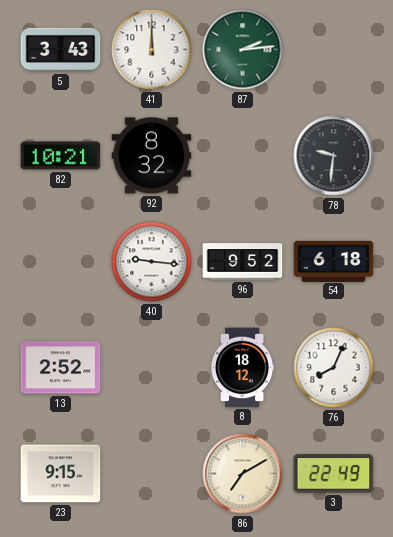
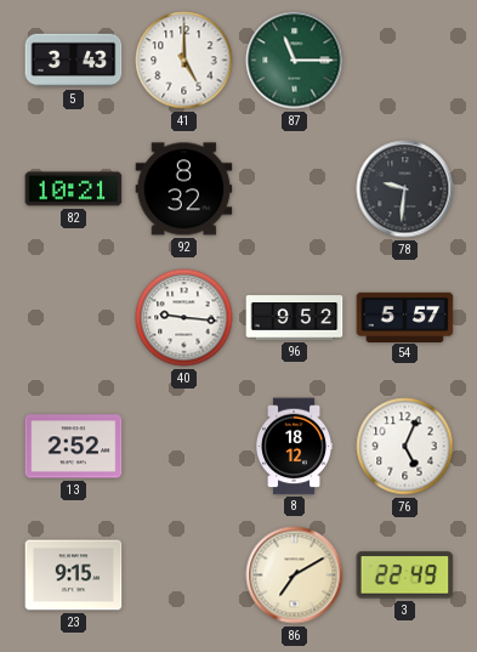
41: 12:00 -> 5:00 (184, 61)
87: 2:14 -> 11:15 (295, 61)
54: 6:18 -> 5:57 (405, 317)
76: 8:04 -> 5:04 (405, 447)
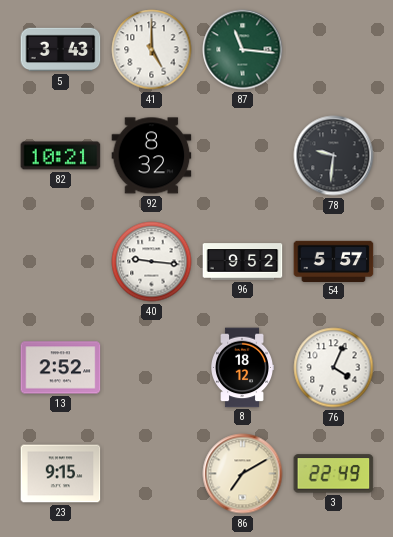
87: 11:15 -> 11:16 (243, 50)
76: 5:04 -> 4:04 (334, 368)
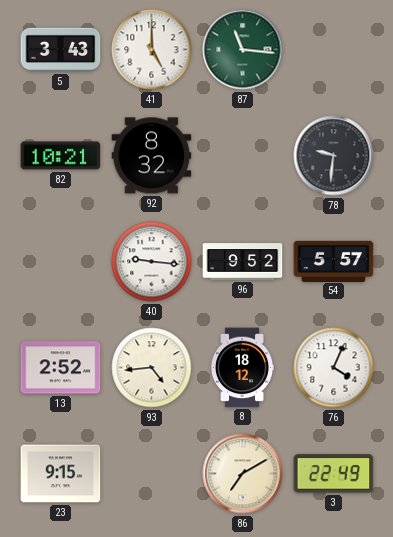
93: none -> 4:44 (152, 368)
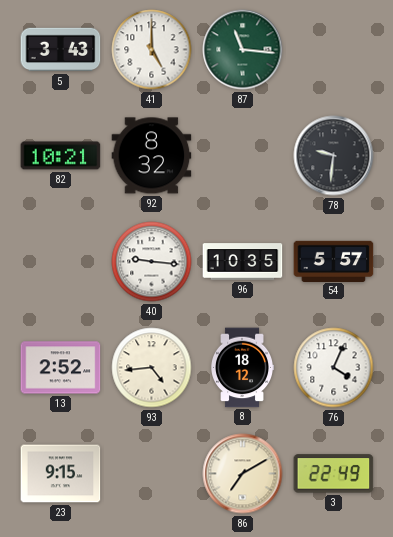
96: 9:52 -> 10:35 (243, 262)
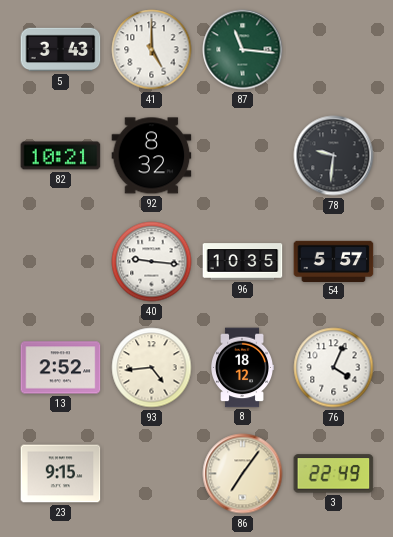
86: 7:10 -> 7:06 (243, 474)
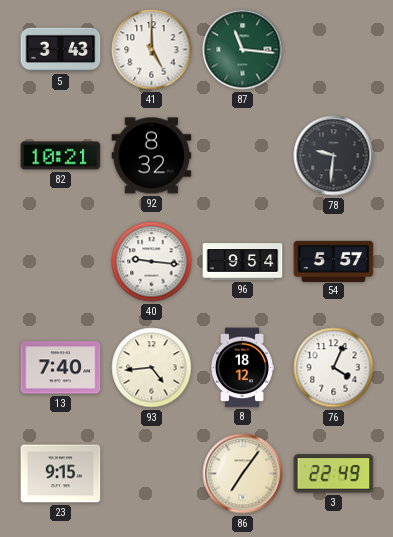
96: 10:35 -> 9:54 (243, 262)
13: 2:52 -> 7:40 (61, 368)
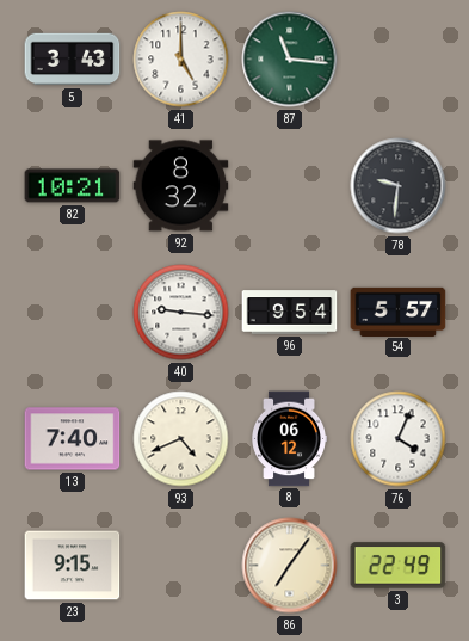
93: 4:44 -> 4:41 (181, 439)
8: 18:12 -> 06:12 (289, 439)
